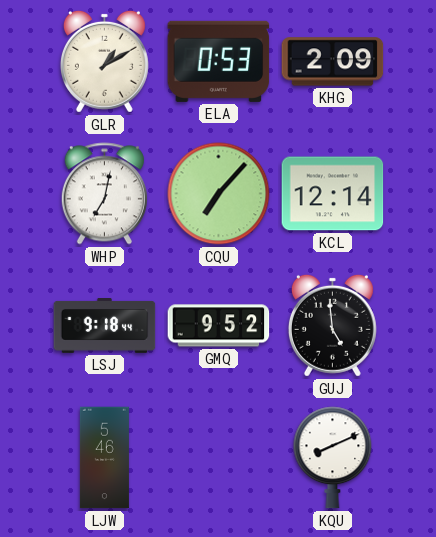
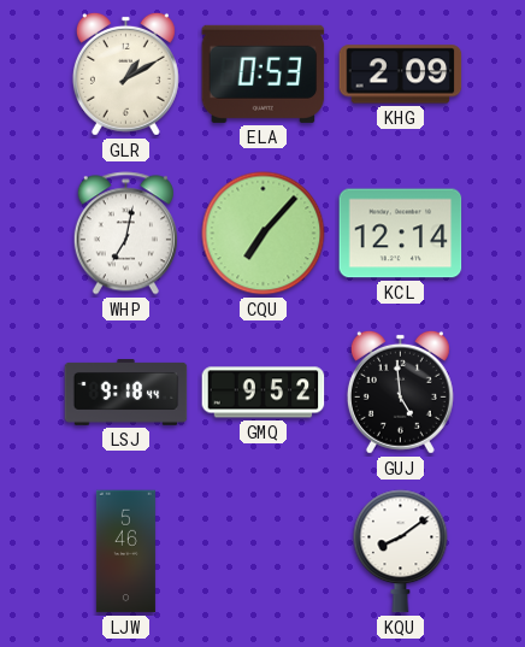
KQU: 8:11 -> 8:09 (401, 552)
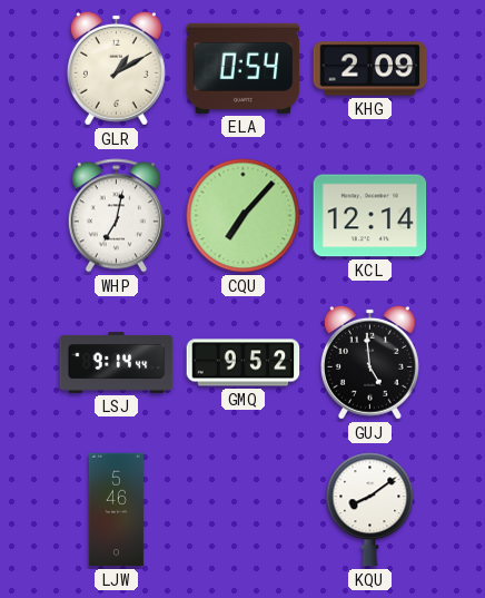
ELA: 0:53 -> 0:54 (244, 68)
LSJ: 9:18 -> 9:14 (117, 363)
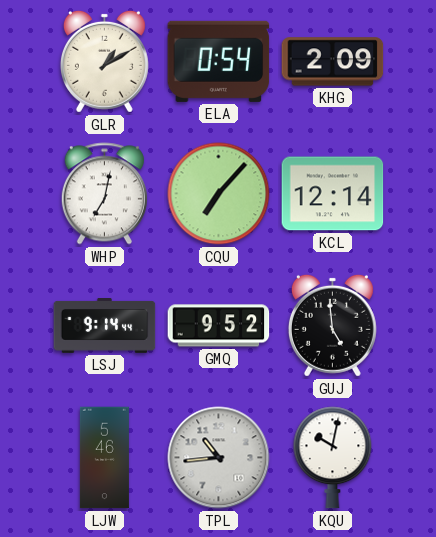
TPL: none -> 10:44 (219, 458)
KQU: 8:09 -> 10:02 (333, 458)
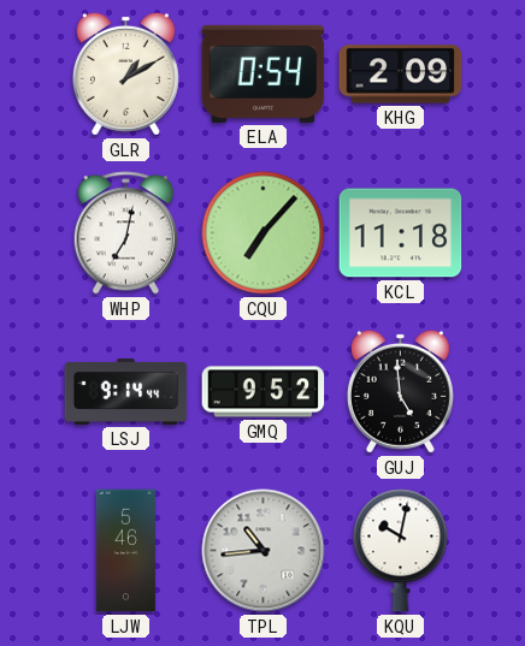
KCL: 12:14 -> 11:18 (401, 233)
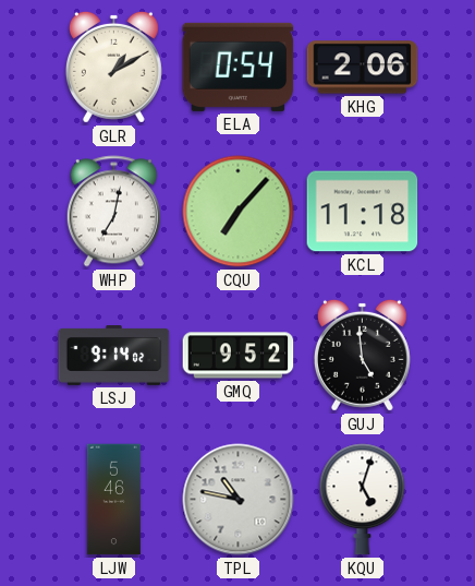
KHG: 2:09 -> 2:06 (363, 68)
LSJ: 9:14:44 -> 9:14:02 (114, 356)
TPL: 10:44 -> 10:47 (239, 500)
KQU: 10:02 -> 5:03 (363, 500)
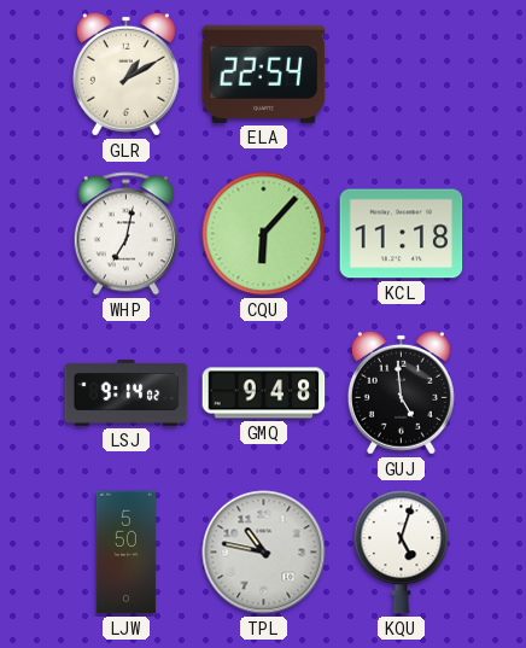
ELA: 0:54 -> 22:54 (264, 74)
KHG: 2:06 -> none (363, 68)
CQU: 7:07 -> 6:07 (264, 234)
GMQ: 9:52 -> 9:48 (264, 393)
LJW: 5:46 -> 5:50 (125, 553)
